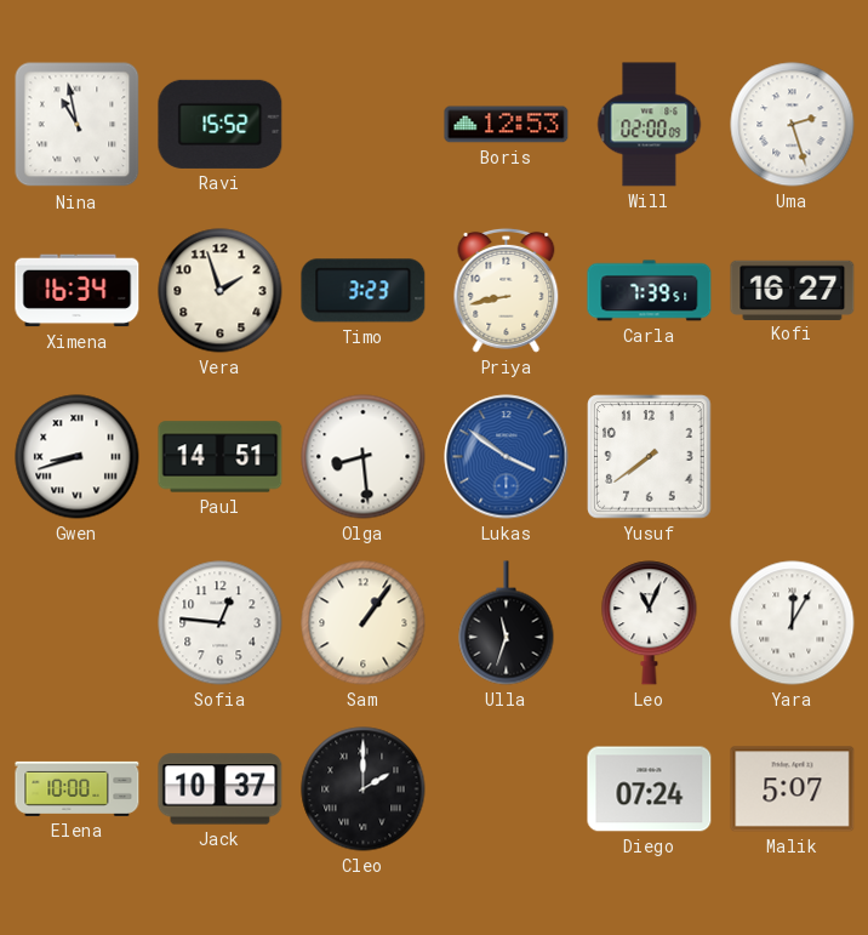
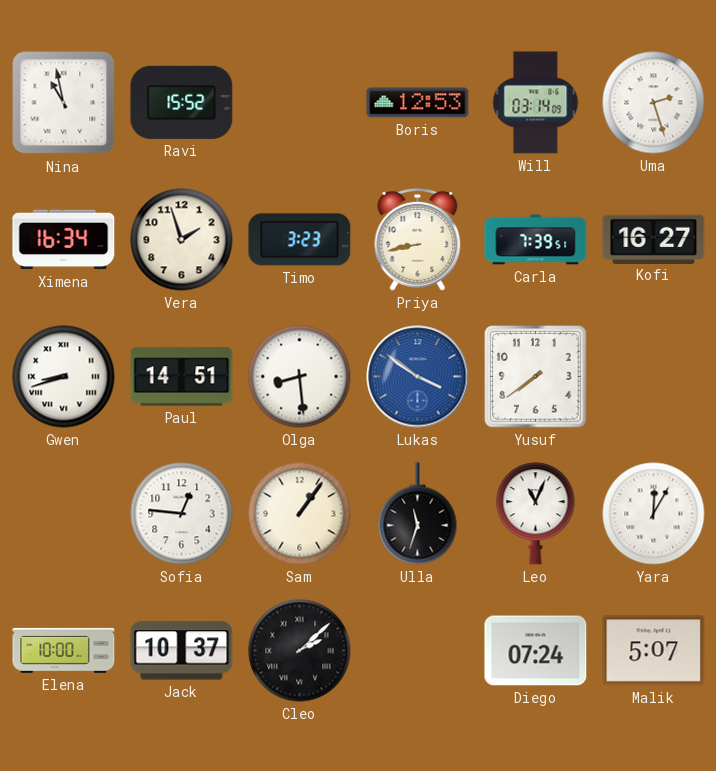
Will: 02:00 -> 03:14 (536, 103)
Cleo: 2:00 -> 2:08 (300, 651)
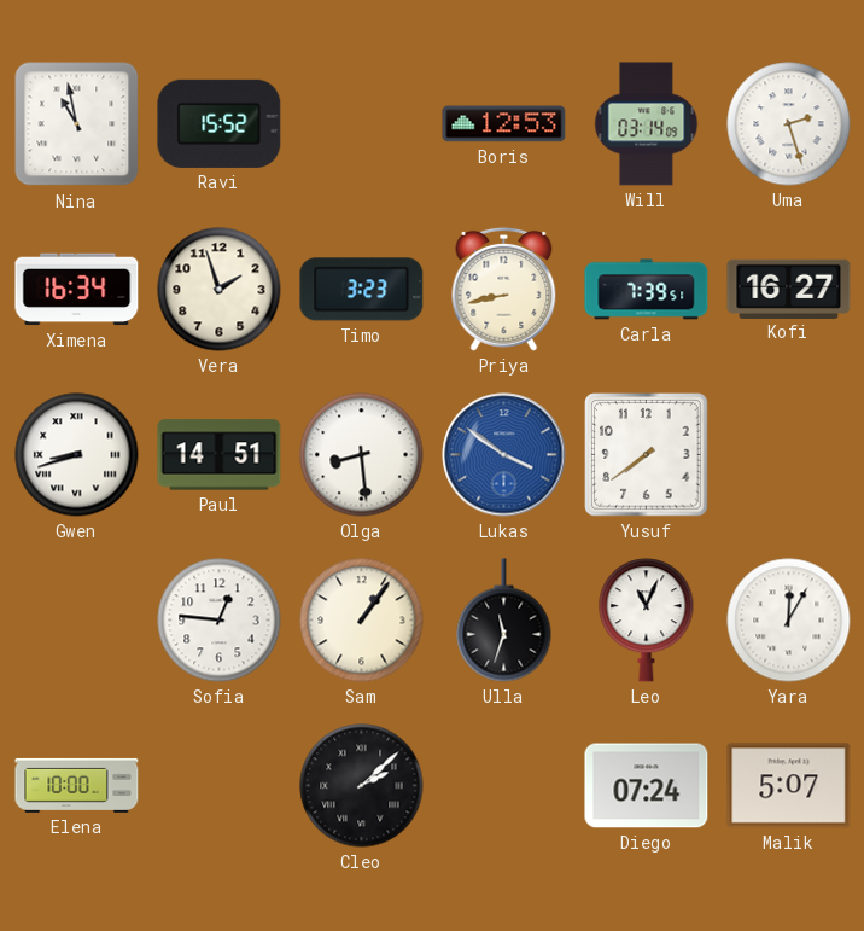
Jack: 10:37 -> none (182, 651)
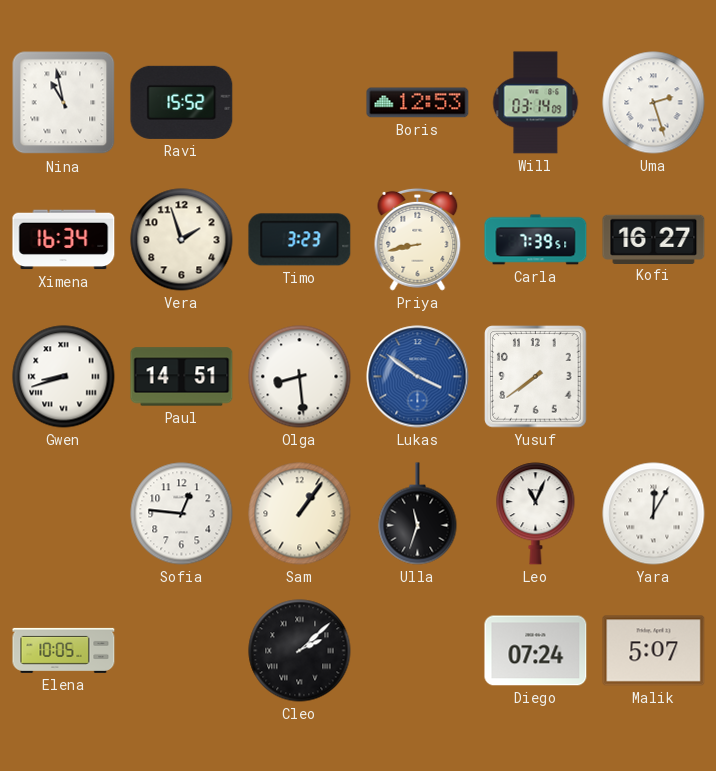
Elena: 10:00 -> 10:05 (64, 650)
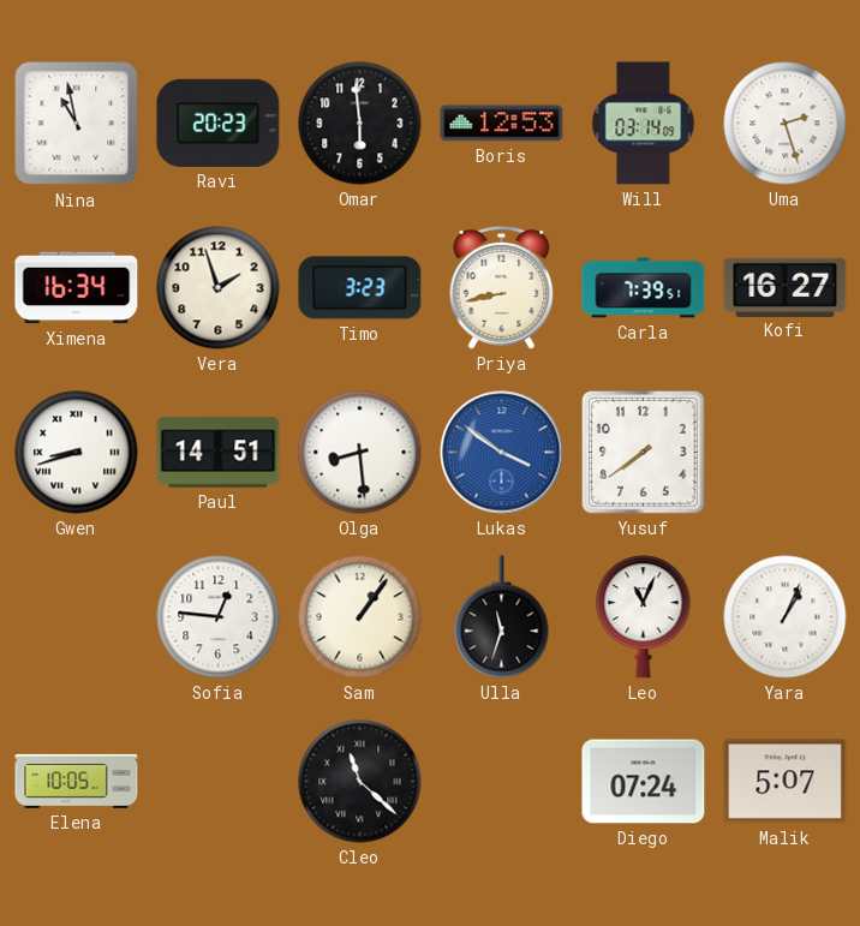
Ravi: 15:52 -> 20:23 (219, 123)
Omar: none -> 5:59 (360, 124)
Yara: 12:05 -> 1:04 (786, 617)
Cleo: 2:08 -> 11:22 (360, 782)
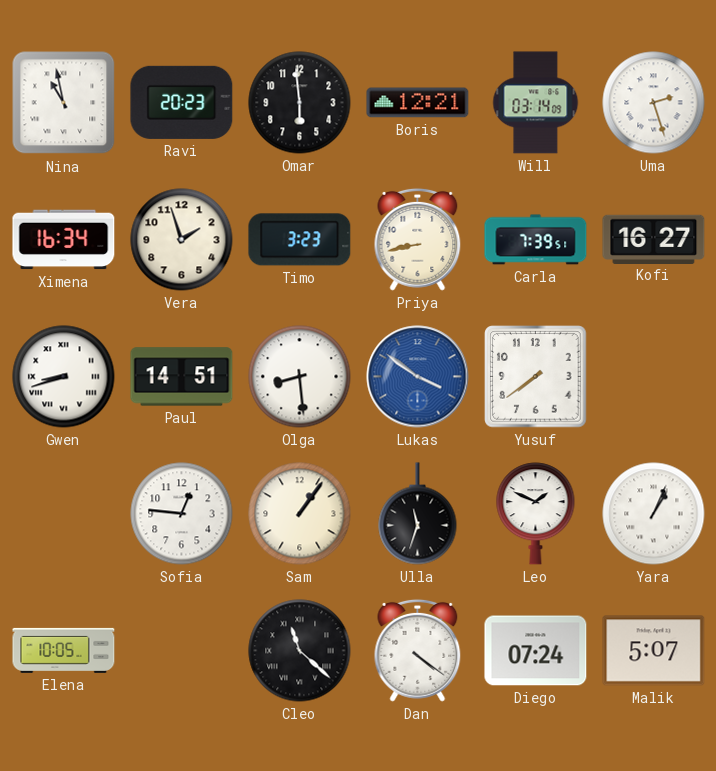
Boris: 12:53 -> 12:21 (418, 103)
Leo: 11:04 -> 1:49 (536, 514)
Dan: none -> 4:21 (418, 650)
